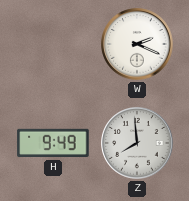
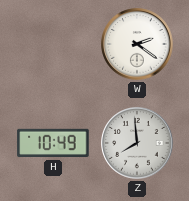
W: 2:19 -> 2:21 (137, 44)
H: 9:49 -> 10:49 (53, 143)
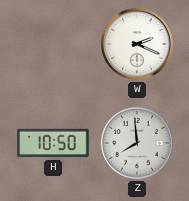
W: 2:21 -> 2:19 (137, 44)
H: 10:49 -> 10:50 (53, 143)
